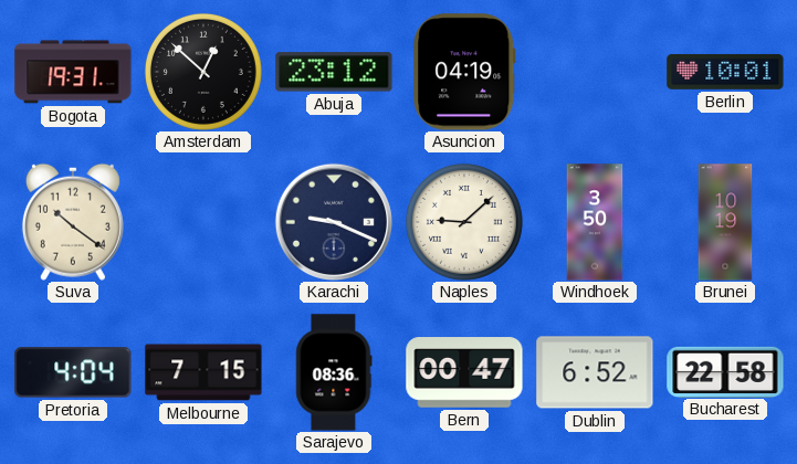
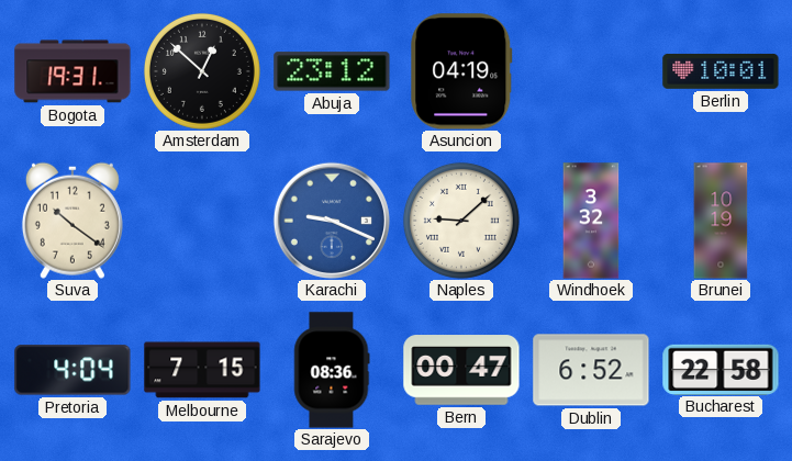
Karachi dial: navy -> blue (331, 220)
Windhoek: 3:50 -> 3:32 (591, 221)
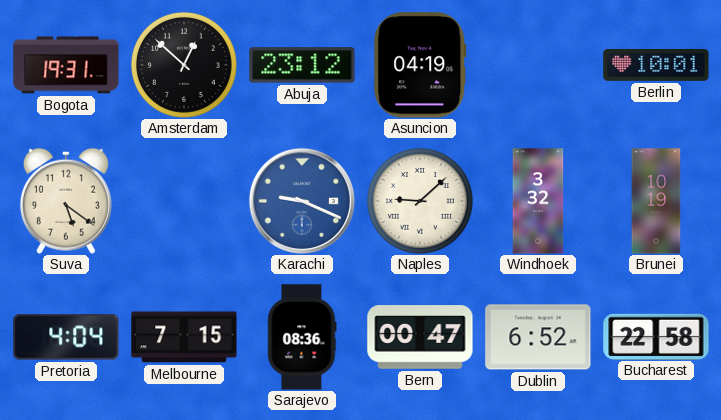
Suva: 10:21 -> 5:21 (66, 201)
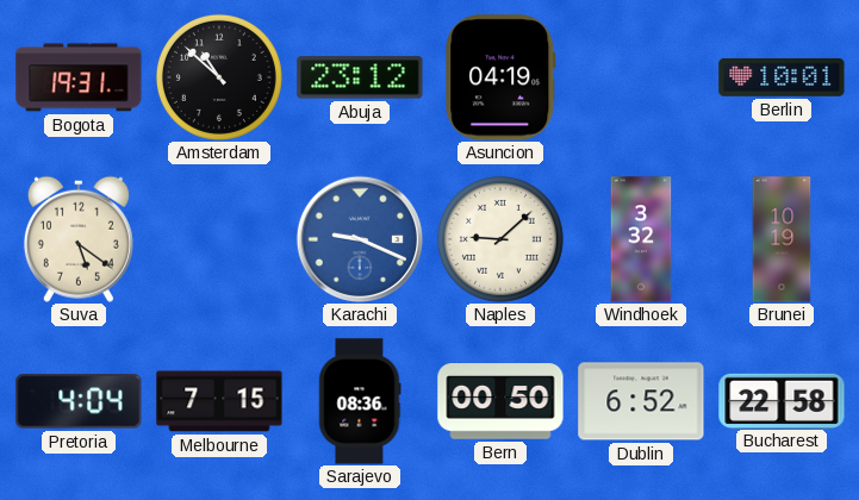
Amsterdam: 12:52 -> 10:52 (219, 77)
Bern: 00:47 -> 00:50 (500, 401)
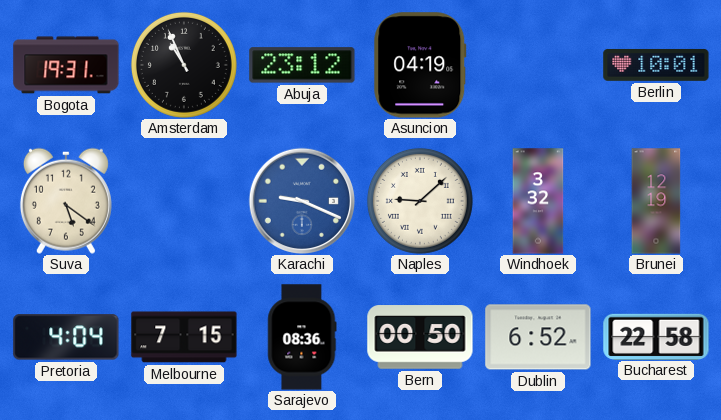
Amsterdam: 10:52 -> 10:56 (184, 65)
Brunei: 10:19 -> 12:19 (656, 201)
